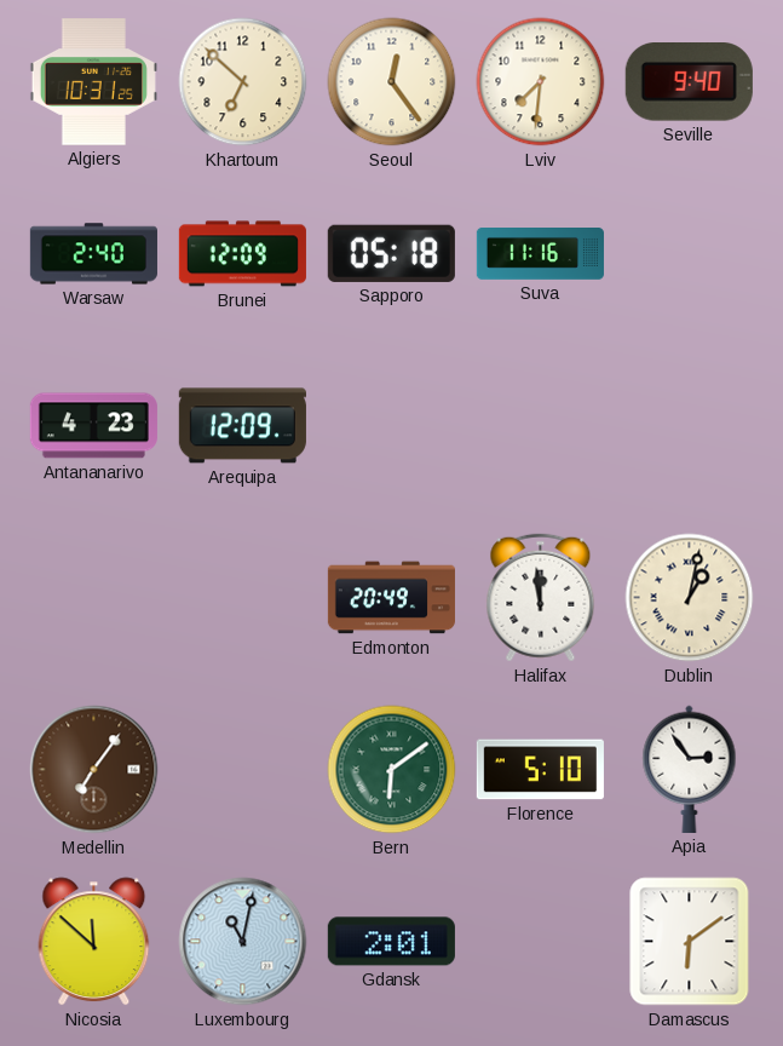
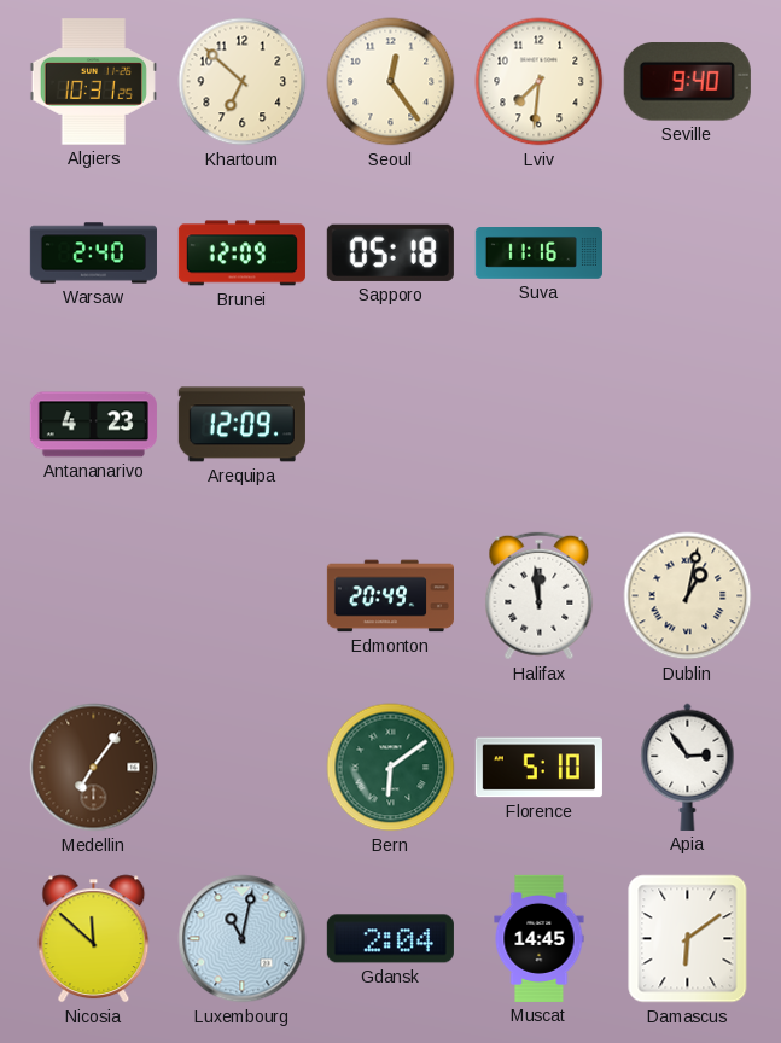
Gdansk: 2:01 -> 2:04 (390, 939)
Muscat: none -> 14:45 (540, 938)
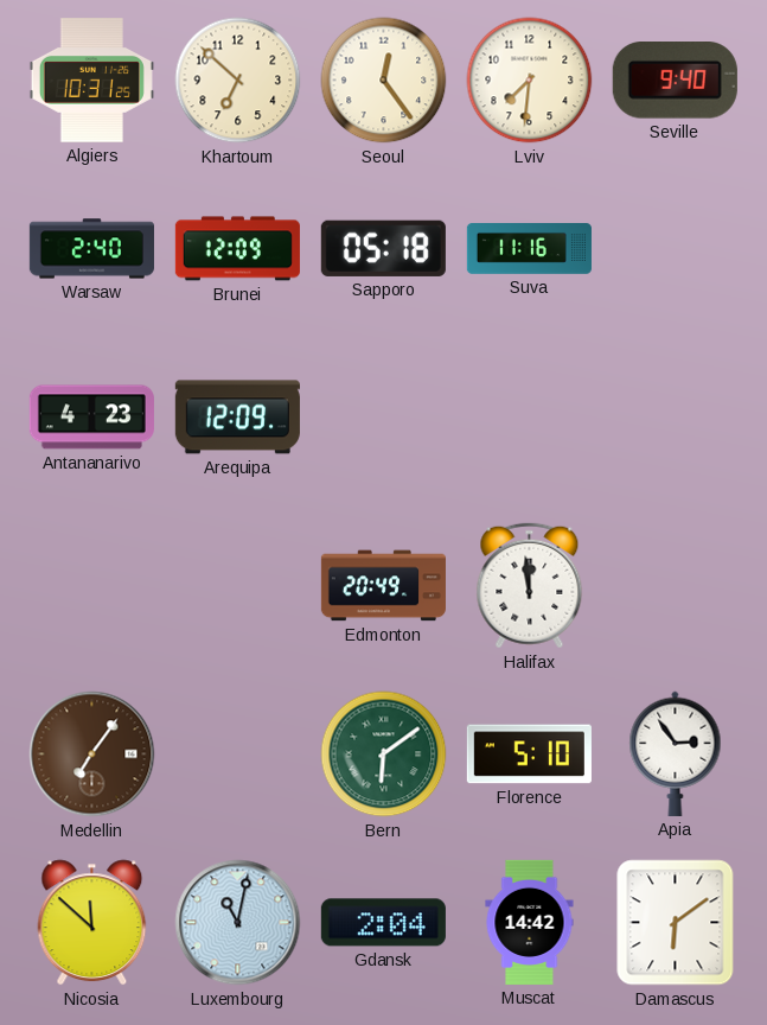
Dublin: 1:02 -> none (688, 596)
Muscat: 14:45 -> 14:42 (530, 922)
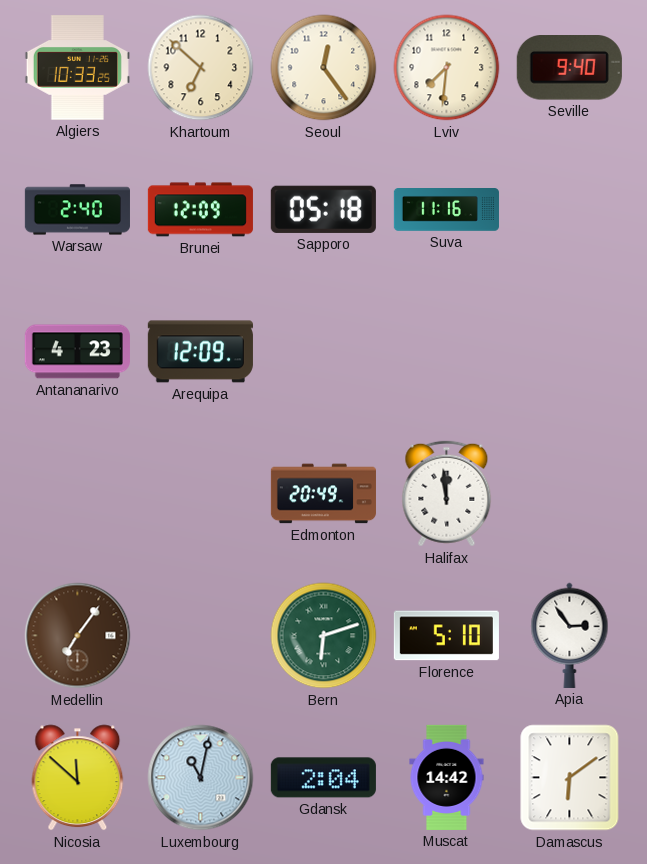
Algiers: 10:31 -> 10:33 (77, 68)
Bern: 6:09 -> 6:12 (324, 636)
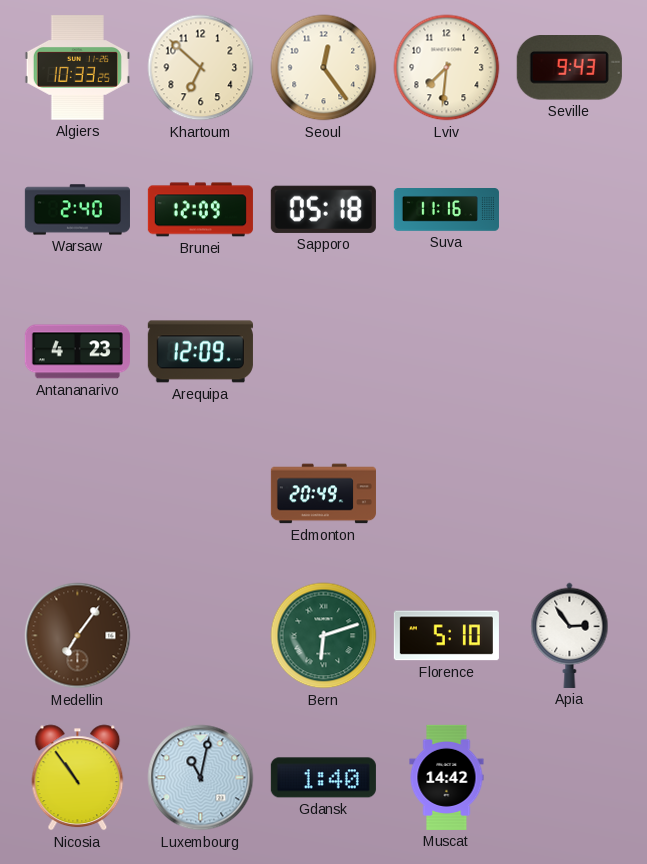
Seville: 9:40 -> 9:43 (569, 68)
Halifax: 11:59 -> none (447, 494)
Nicosia: 11:52 -> 10:54 (78, 778)
Gdansk: 2:04 -> 1:40 (323, 778)
Damascus: 6:09 -> none (570, 778)
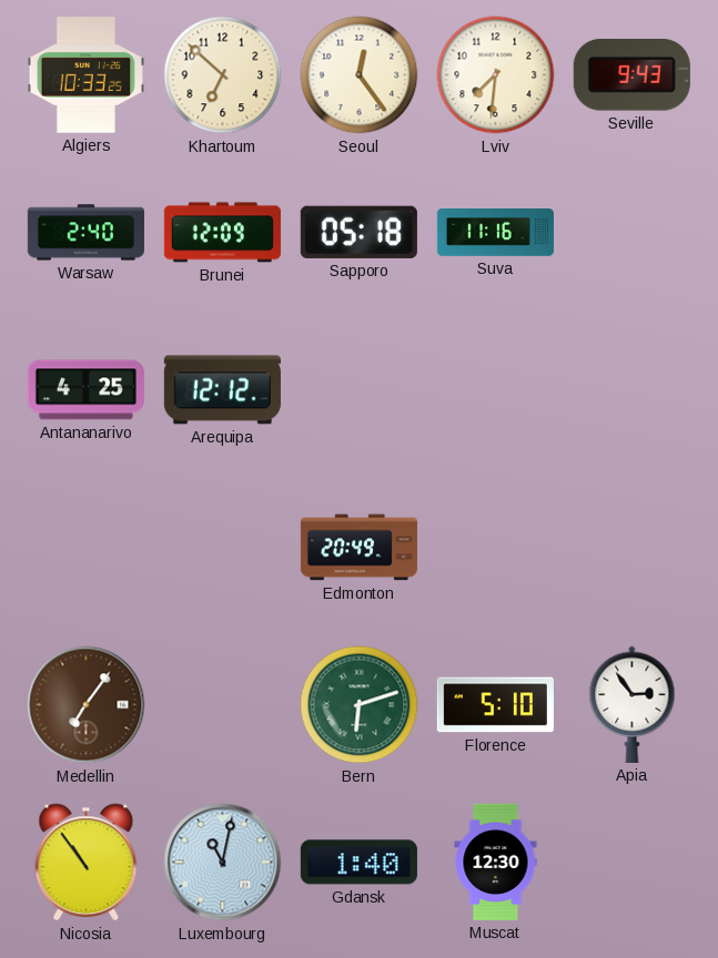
Antananarivo: 4:23 -> 4:25 (85, 390)
Arequipa: 12:09 -> 12:12 (222, 390)
Muscat: 14:42 -> 12:30 (496, 862)
